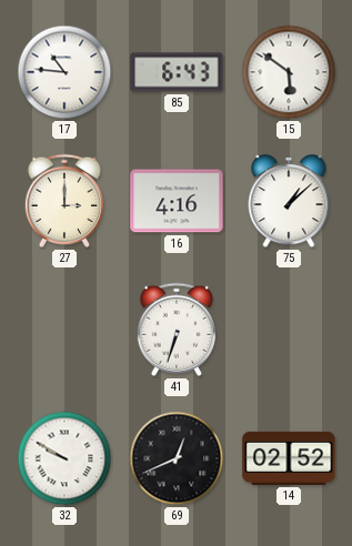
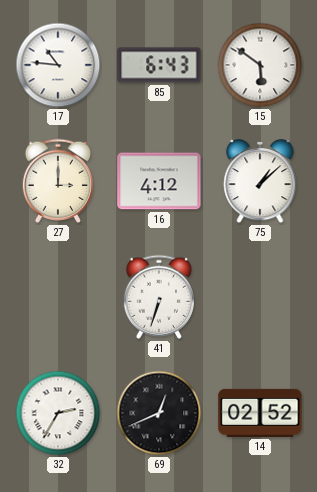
16: 4:16 -> 4:12 (159, 181)
32: 9:50 -> 2:35 (58, 413)
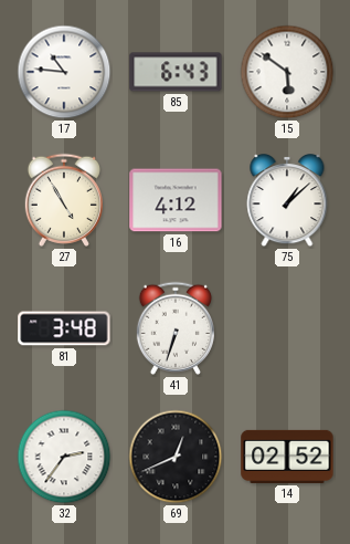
27: 3:00 -> 4:55 (63, 200)
81: none -> 3:48 (64, 328)
32: 2:35 -> 2:36 (64, 457)
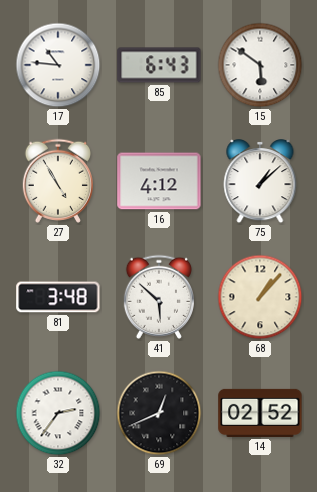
41: 6:33 -> 5:52 (158, 297)
68: none -> 1:07 (260, 297)
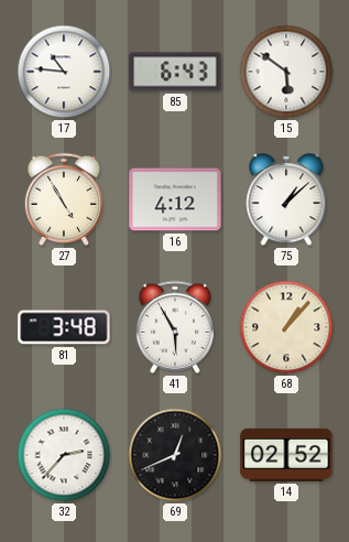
41: 5:52 -> 5:55 (174, 327)
32: 2:36 -> 2:37 (64, 455)
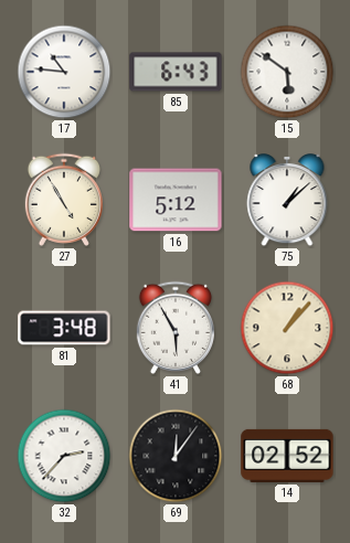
16: 4:12 -> 5:12 (176, 200)
69: 12:41 -> 12:06 (176, 456)
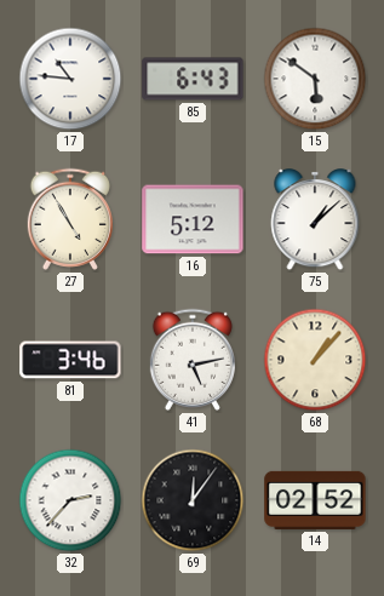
81: 3:48 -> 3:46 (70, 360)
41: 5:55 -> 5:13 (191, 360)
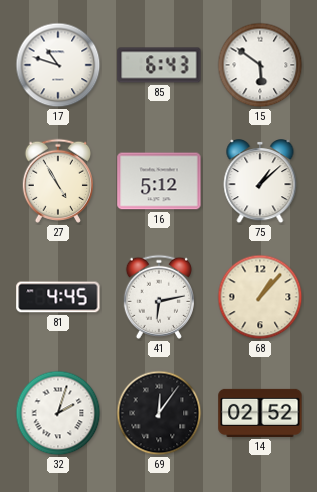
17: 10:46 -> 10:48 (58, 65)
81: 3:46 -> 4:45 (58, 297)
41: 5:13 -> 6:13 (158, 297)
32: 2:37 -> 2:03 (58, 413)
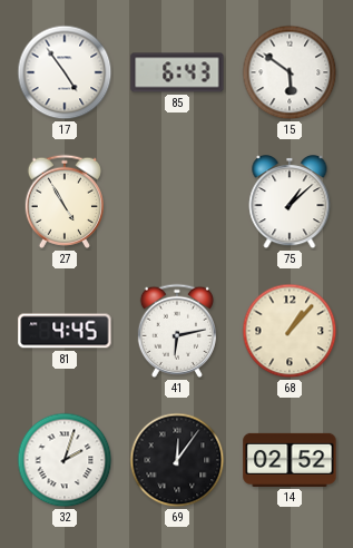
17: 10:48 -> 4:54 (65, 72)
16: 5:12 -> none (159, 181)
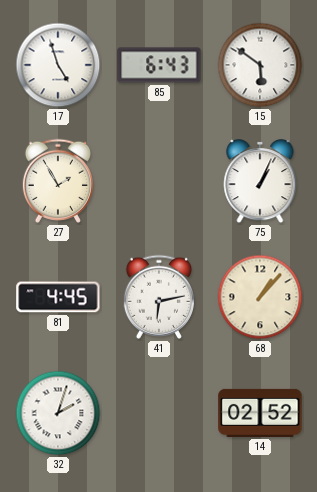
17: 4:54 -> 4:57 (58, 65)
27: 4:55 -> 1:55 (57, 181)
75: 1:08 -> 1:04 (260, 182)
69: 12:06 -> none (177, 460)
